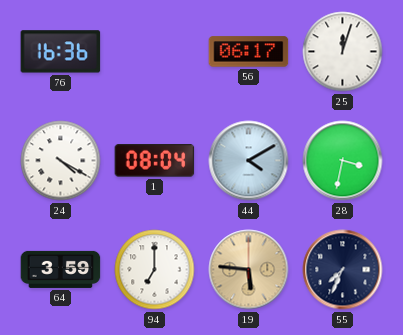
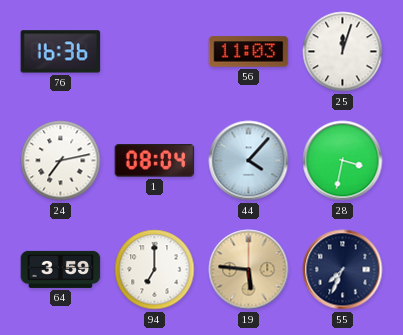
56: 06:17 -> 11:03 (249, 52)
24: 4:20 -> 7:13 (61, 161)
44: 4:10 -> 4:07 (249, 161)
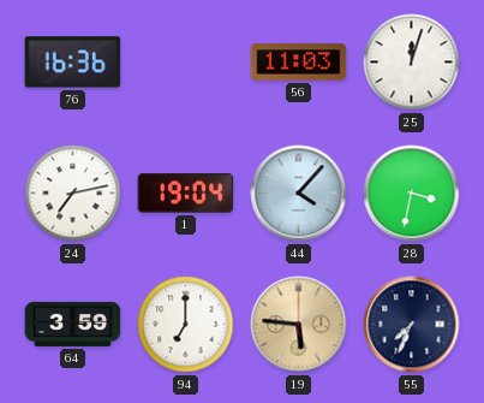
1: 08:04 -> 19:04 (186, 194)
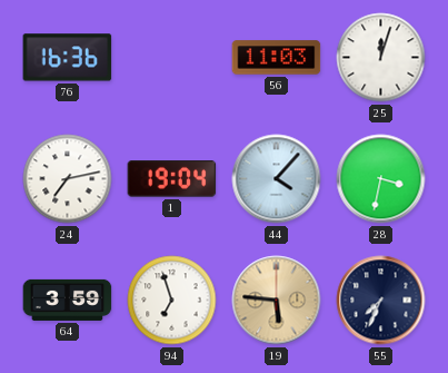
94: 7:00 -> 6:57 (172, 301)
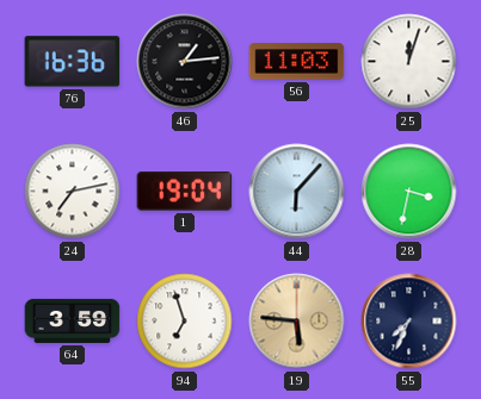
46: none -> 1:14 (185, 62)
44: 4:07 -> 6:07 (297, 192)
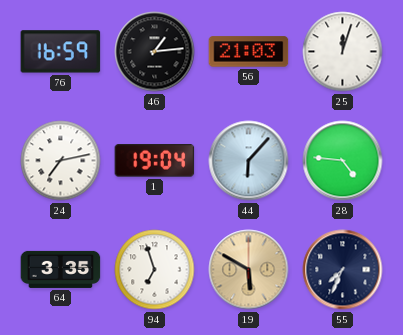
76: 16:36 -> 16:59 (61, 52)
56: 11:03 -> 21:03 (249, 52)
28: 3:32 -> 4:46 (343, 161)
64: 3:59 -> 3:35 (61, 269)
19: 5:46 -> 5:50 (249, 270)
